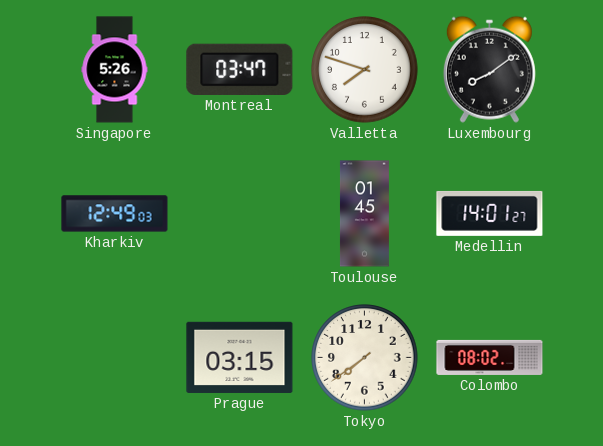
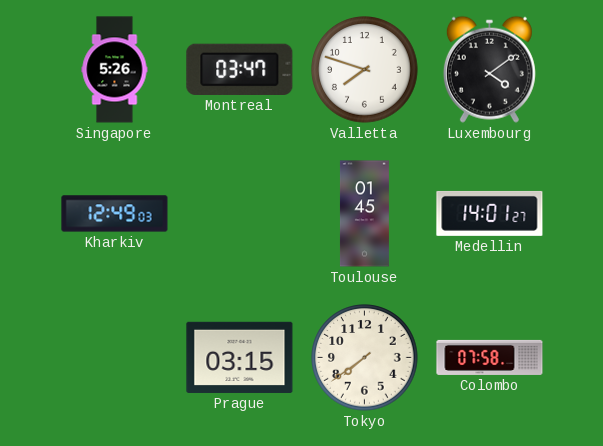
Luxembourg: 8:09 -> 4:09 (489, 69)
Colombo: 08:02 -> 07:58 (490, 357)
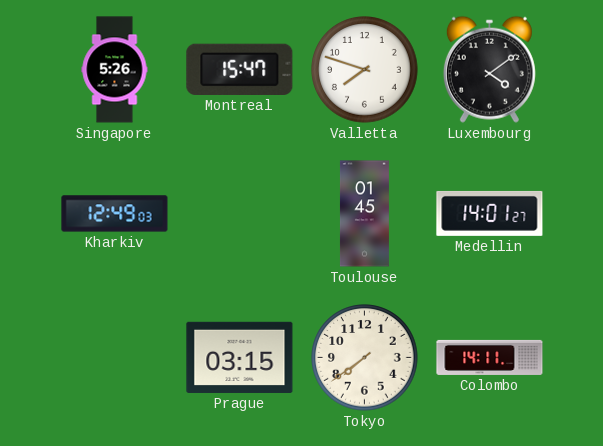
Montreal: 03:47 -> 15:47 (240, 69)
Colombo: 07:58 -> 14:11 (490, 357)
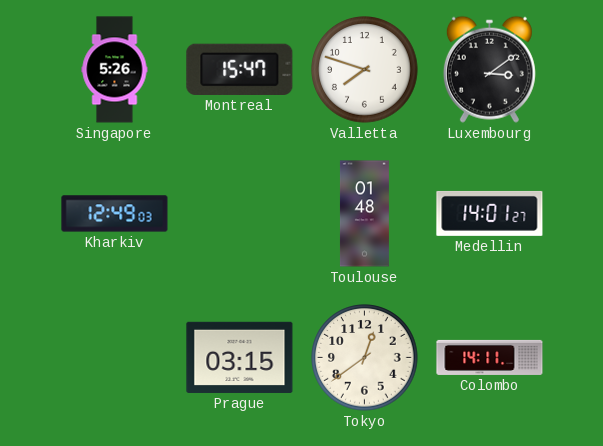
Luxembourg: 4:09 -> 3:09 (489, 69)
Toulouse: 01:45 -> 01:48 (364, 214)
Tokyo: 7:39 -> 12:39 (365, 358)
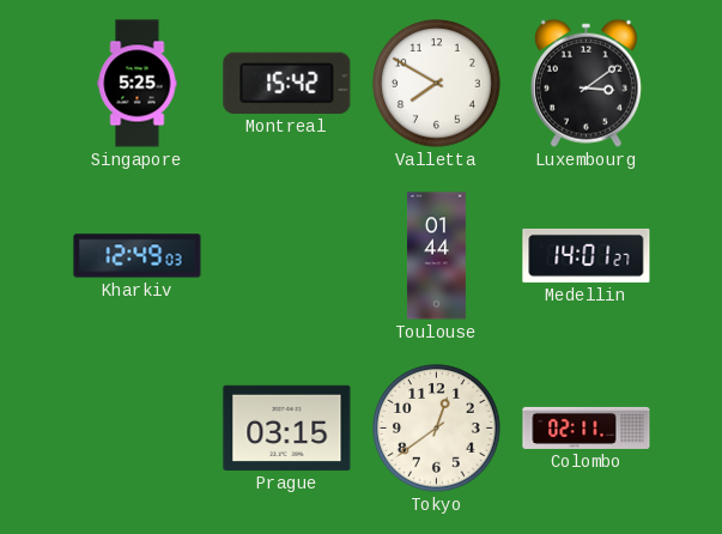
Singapore: 5:26 -> 5:25 (138, 84)
Montreal: 15:47 -> 15:42 (287, 83)
Valletta: 7:48 -> 7:50 (437, 84)
Toulouse: 01:48 -> 01:44 (436, 256)
Colombo: 14:11 -> 02:11 (587, 427)
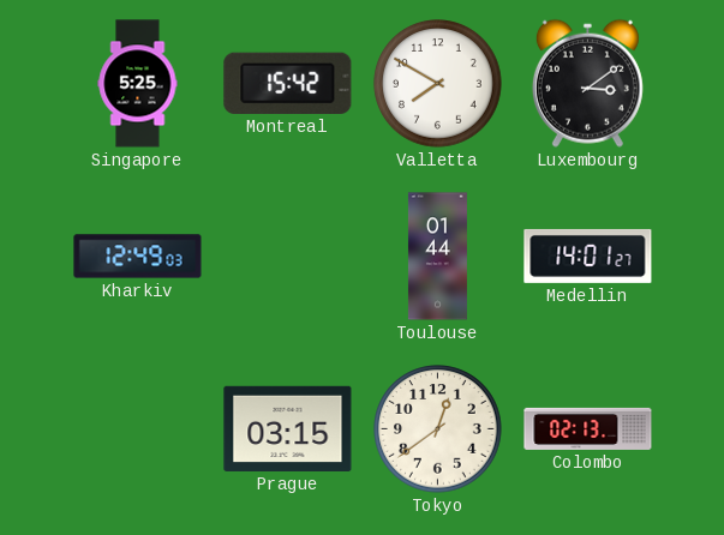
Colombo: 02:11 -> 02:13 (588, 428)
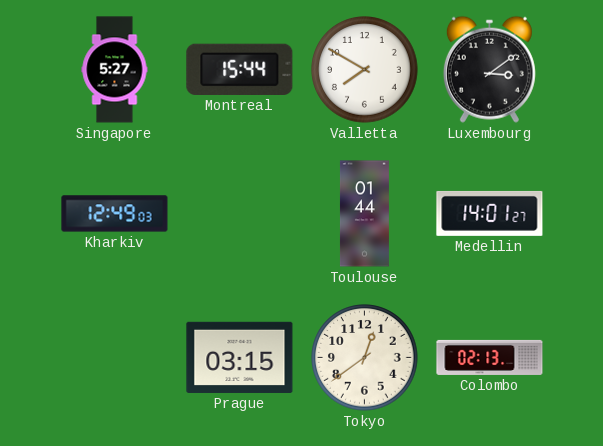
Singapore: 5:25 -> 5:27 (115, 70)
Montreal: 15:42 -> 15:44 (240, 69)
